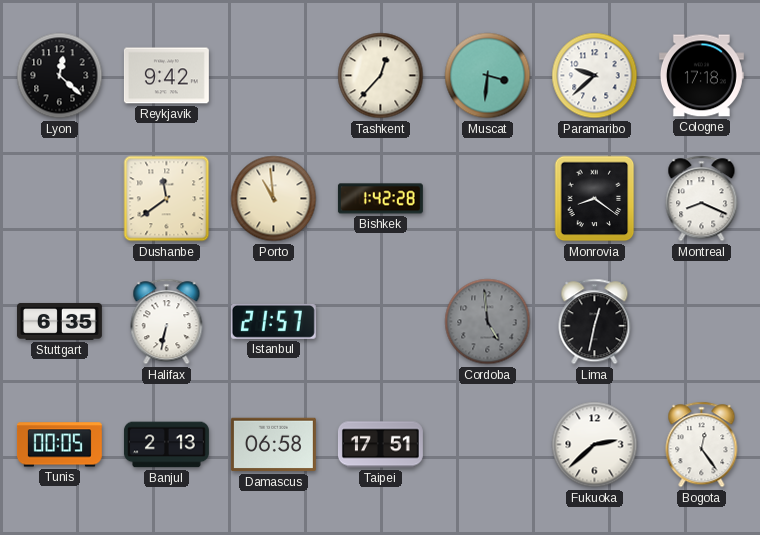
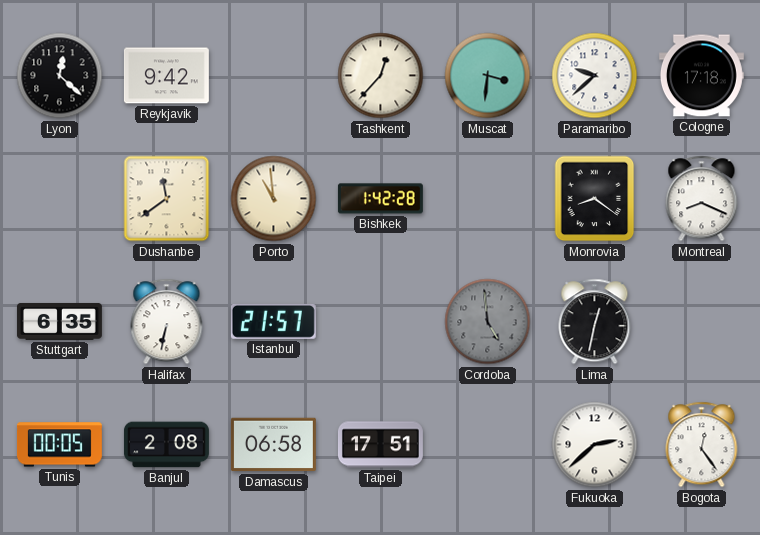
Banjul: 2:13 -> 2:08 (166, 445)
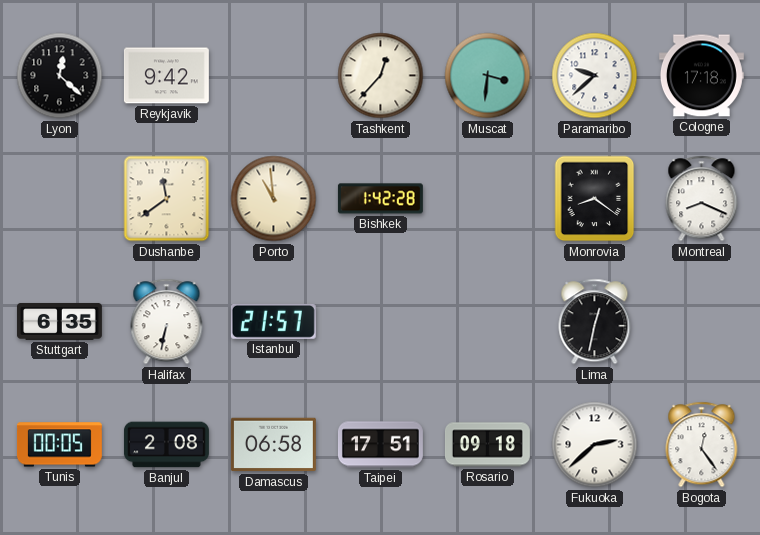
Cordoba: 4:59 -> none (488, 322)
Rosario: none -> 09:18 (487, 445)
